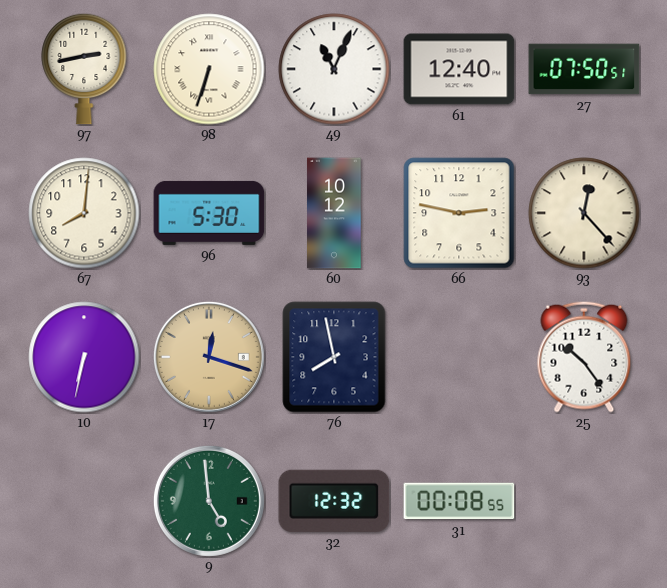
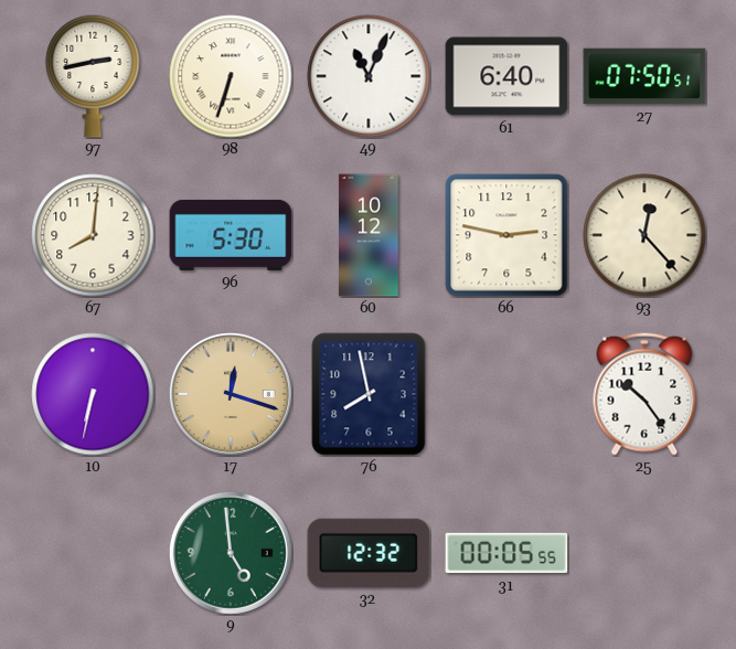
61: 12:40 -> 6:40 (506, 76)
31: 00:08 -> 00:05 (506, 553)
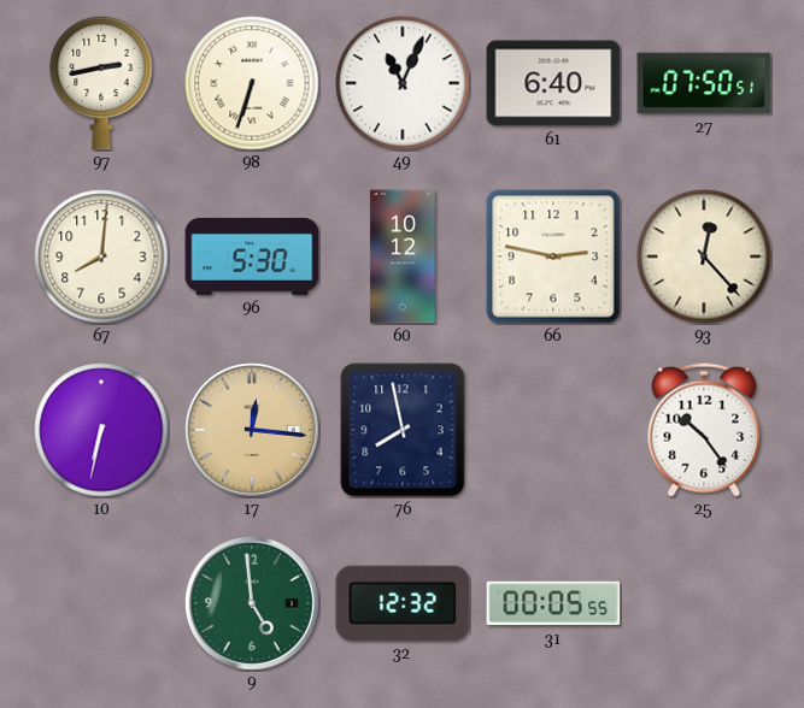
17: 12:18 -> 12:16 (252, 430)
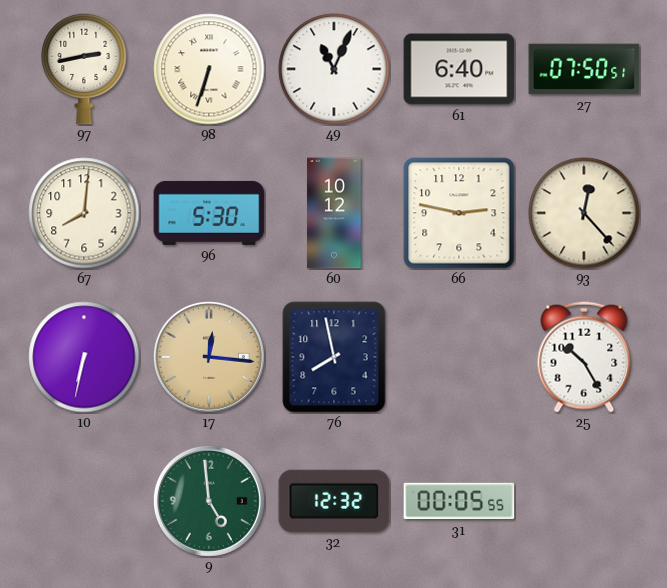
25: 10:24 -> 10:25 (584, 357)
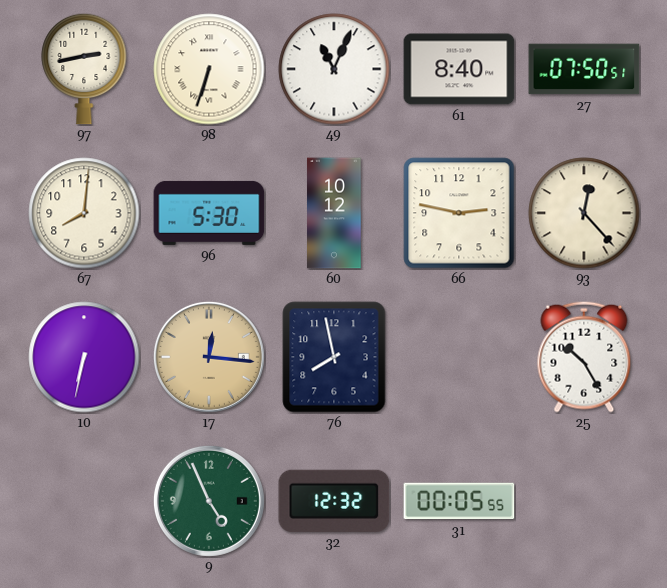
61: 6:40 -> 8:40 (459, 69)
9: 4:59 -> 4:56 (209, 501)
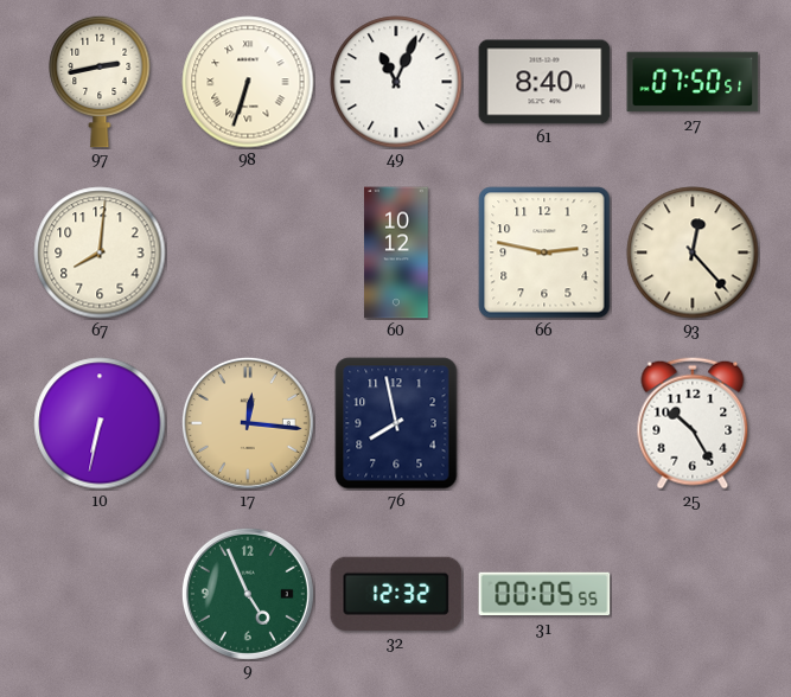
96: 5:30 -> none (209, 213)
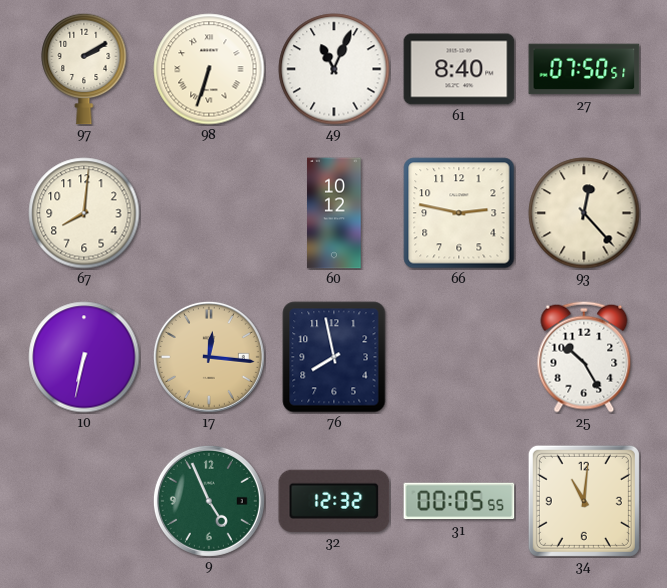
97: 2:43 -> 2:10 (84, 69)
34: none -> 11:01 (584, 501)
